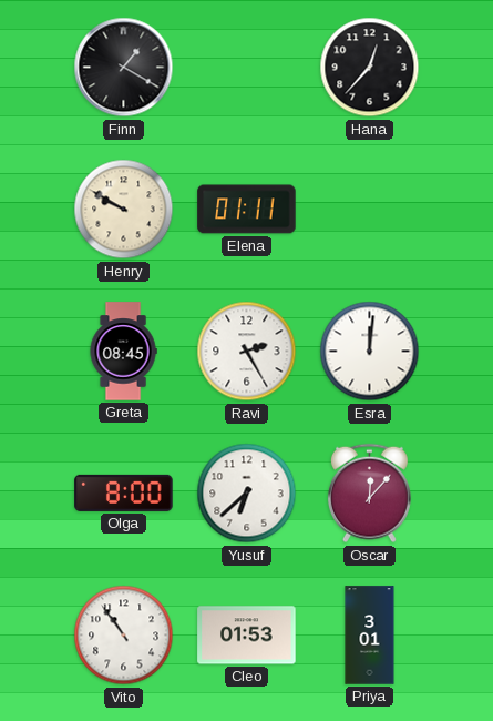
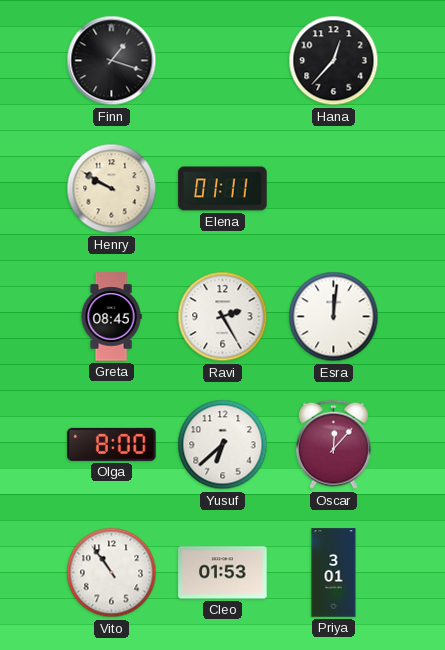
Finn: 1:20 -> 1:18 (112, 61)
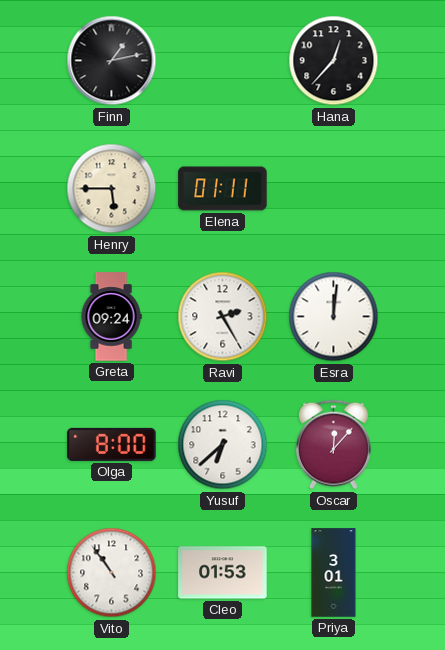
Finn: 1:18 -> 1:13 (112, 61)
Henry: 9:50 -> 5:45 (112, 189)
Greta: 08:45 -> 09:24 (111, 317)
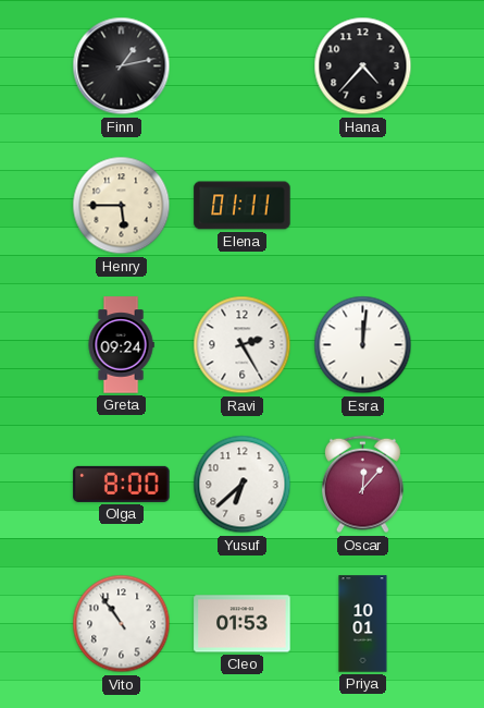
Hana: 12:37 -> 4:37 (363, 66)
Priya: 3:01 -> 10:01 (363, 624)
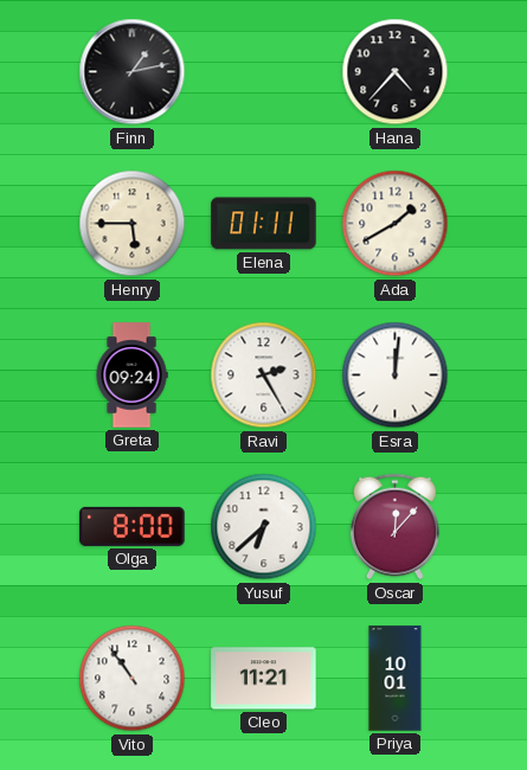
Ada: none -> 1:40 (396, 224)
Cleo: 01:53 -> 11:21 (264, 679)
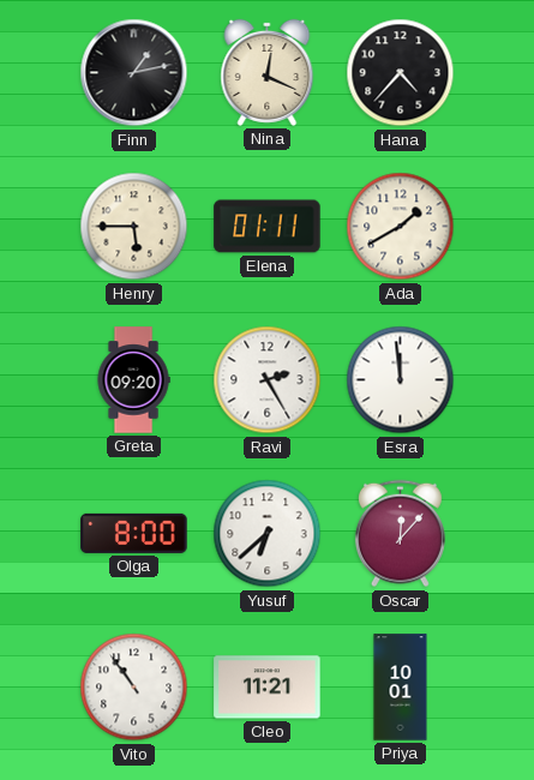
Nina: none -> 12:19 (268, 72)
Greta: 09:24 -> 09:20 (133, 380)
Esra: 12:01 -> 11:59 (401, 380)
